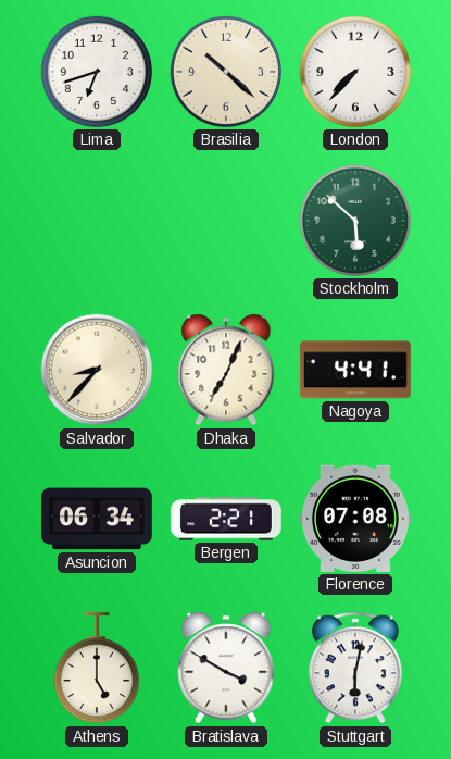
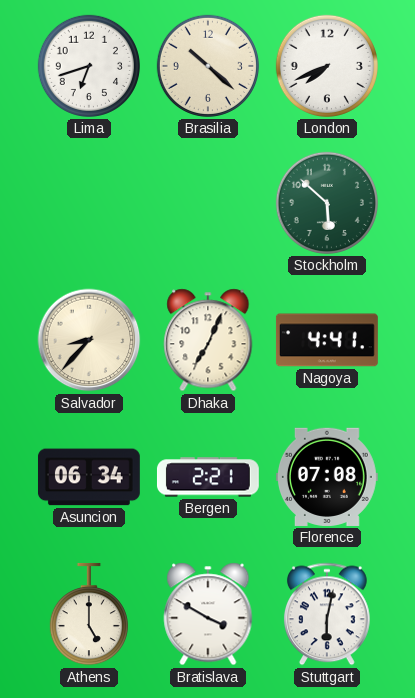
London: 7:37 -> 7:41 (327, 66)
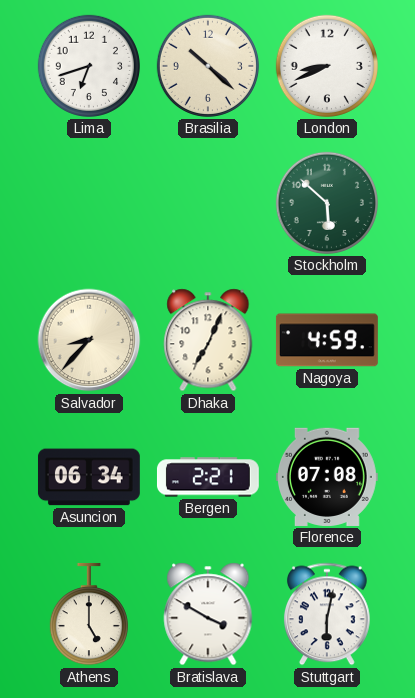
London: 7:41 -> 8:41 (327, 66)
Nagoya: 4:41 -> 4:59 (327, 340)
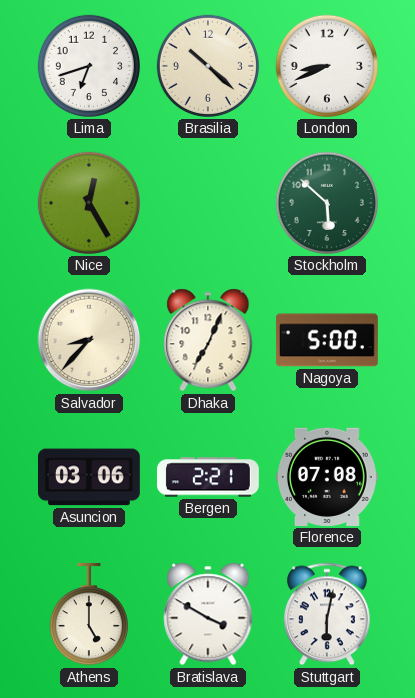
Nice: none -> 12:25 (89, 203)
Nagoya: 4:59 -> 5:00 (327, 340)
Asuncion: 06:34 -> 03:06 (89, 477)
